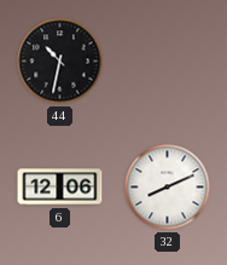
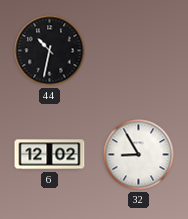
6: 12:06 -> 12:02 (50, 155)
32: 8:11 -> 8:55 (139, 155)
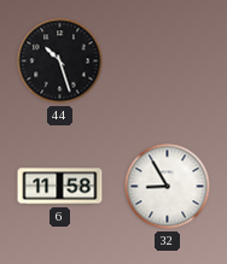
44: 10:32 -> 10:27 (60, 61)
6: 12:02 -> 11:58 (60, 187)
